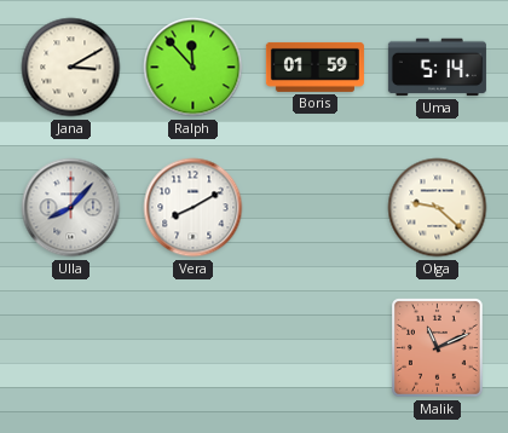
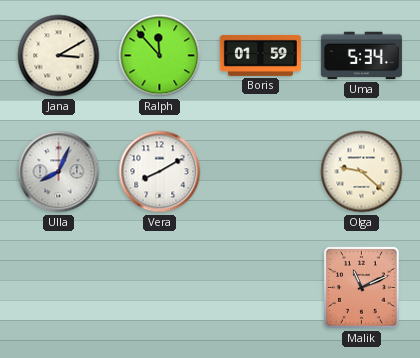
Uma: 5:14 -> 5:34 (361, 56)
Ulla: 8:07 -> 8:04 (59, 172)
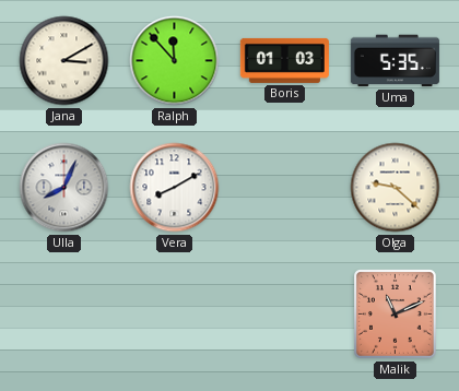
Boris: 01:59 -> 01:03 (284, 60)
Uma: 5:34 -> 5:35 (395, 61)
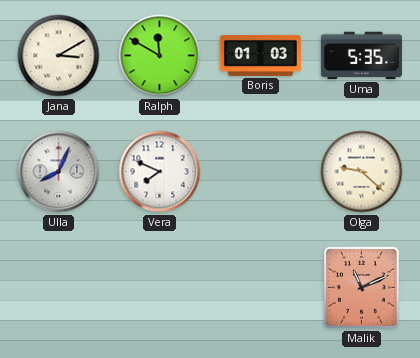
Ralph: 11:53 -> 11:50 (160, 56)
Vera: 8:10 -> 7:49 (160, 172)
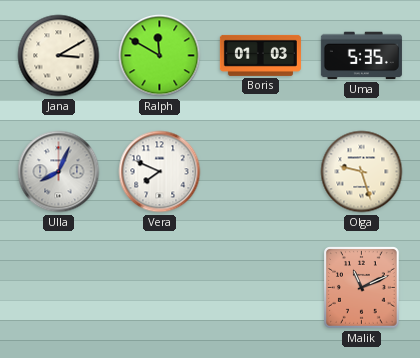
Olga: 9:22 -> 9:27 (362, 172)
